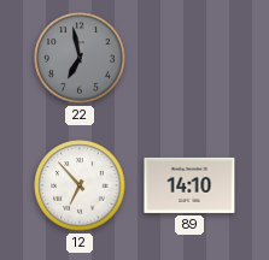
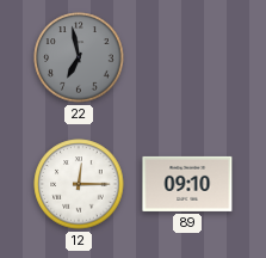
12: 6:53 -> 12:15 (79, 184)
89: 14:10 -> 09:10 (187, 184)
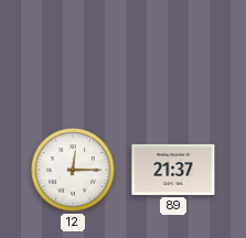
22: 6:58 -> none (79, 57)
89: 09:10 -> 21:37 (173, 170)
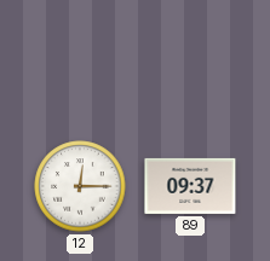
89: 21:37 -> 09:37 (190, 186)
